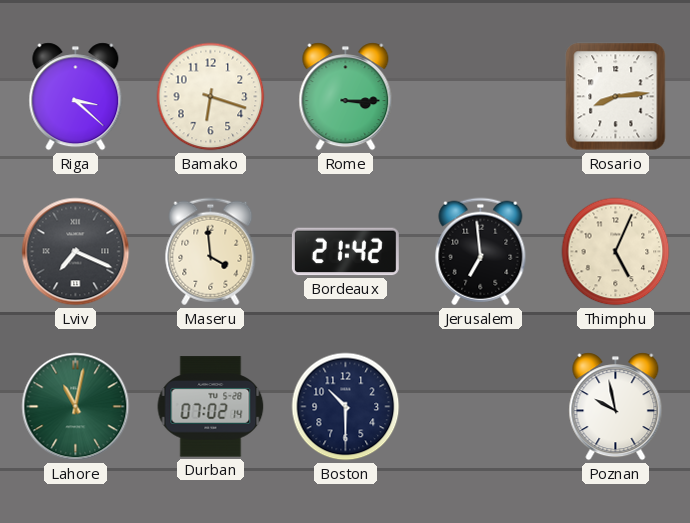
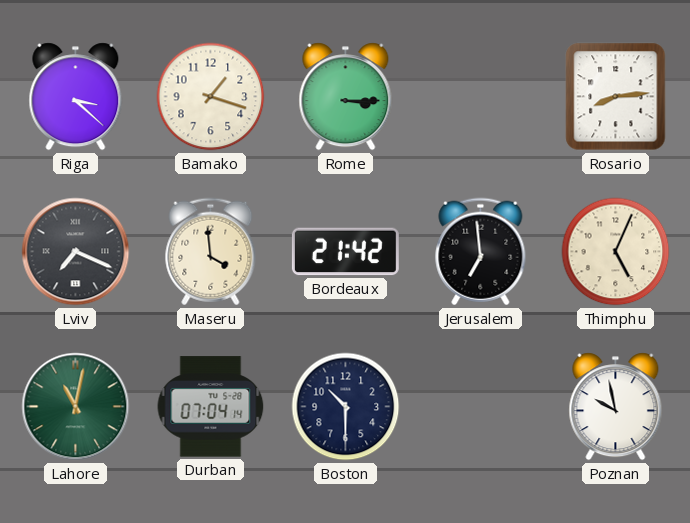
Bamako: 6:18 -> 1:18 (211, 97)
Durban: 07:02 -> 07:04 (211, 407)
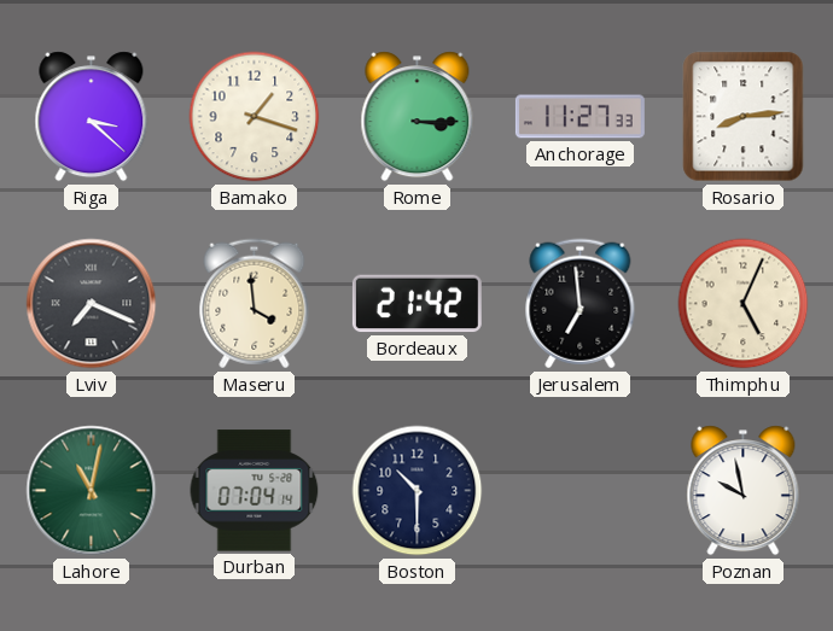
Anchorage: none -> 11:27 (579, 117)
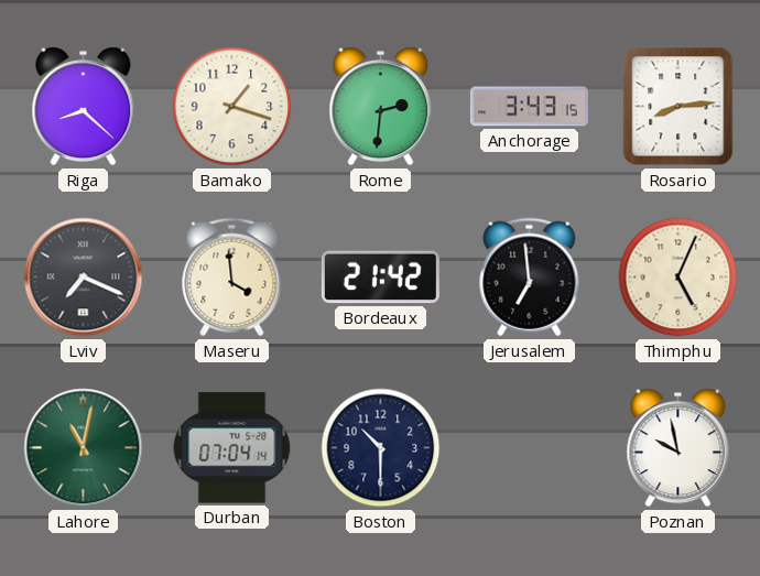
Riga: 3:22 -> 8:22 (84, 107)
Rome: 3:15 -> 2:31 (381, 107)
Anchorage: 11:27 -> 3:43 (529, 107)
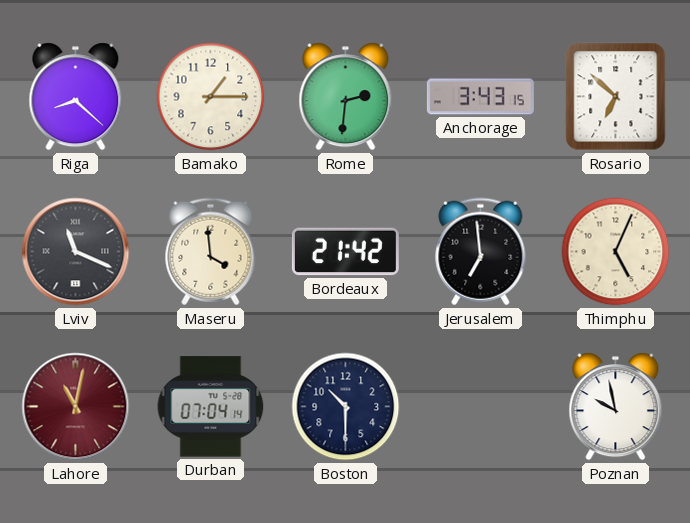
Bamako: 1:18 -> 1:15 (211, 97)
Rosario: 8:14 -> 6:52 (616, 97)
Lviv: 7:19 -> 11:19 (76, 252)
Lahore dial: green -> burgundy (76, 407)
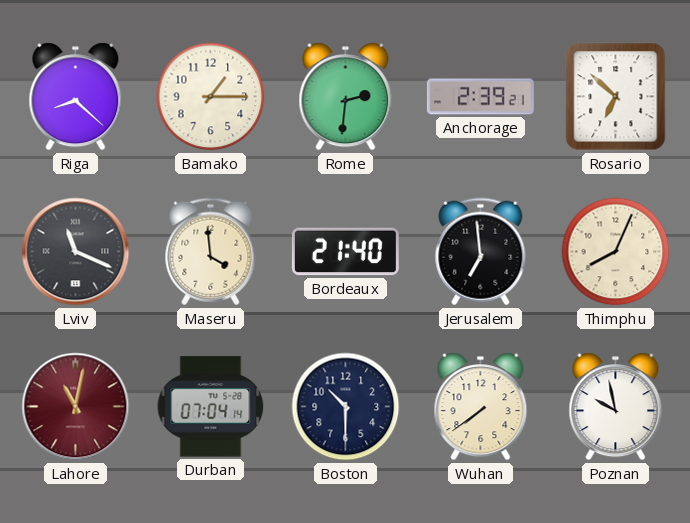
Anchorage: 3:43 -> 2:39 (480, 97)
Bordeaux: 21:42 -> 21:40 (345, 252)
Thimphu: 5:04 -> 8:04 (616, 252)
Wuhan: none -> 7:39 (481, 407)
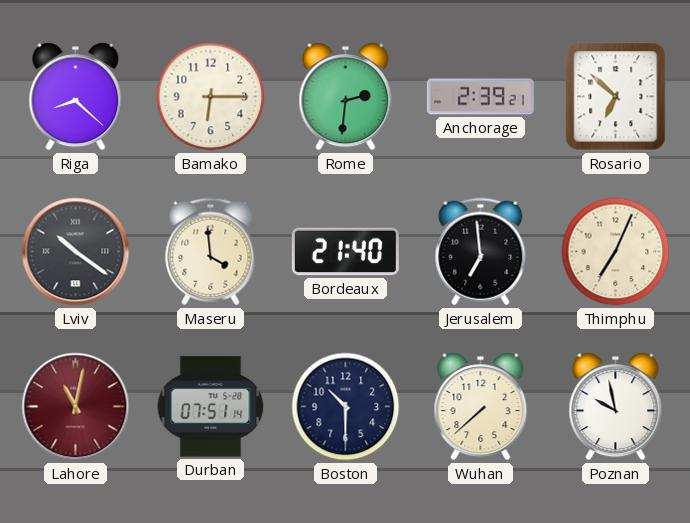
Bamako: 1:15 -> 6:15 (211, 97)
Lviv: 11:19 -> 10:21 (76, 252)
Thimphu: 8:04 -> 7:04 (616, 252)
Durban: 07:04 -> 07:51 (211, 407)
Wuhan: 7:39 -> 7:38 (481, 407)
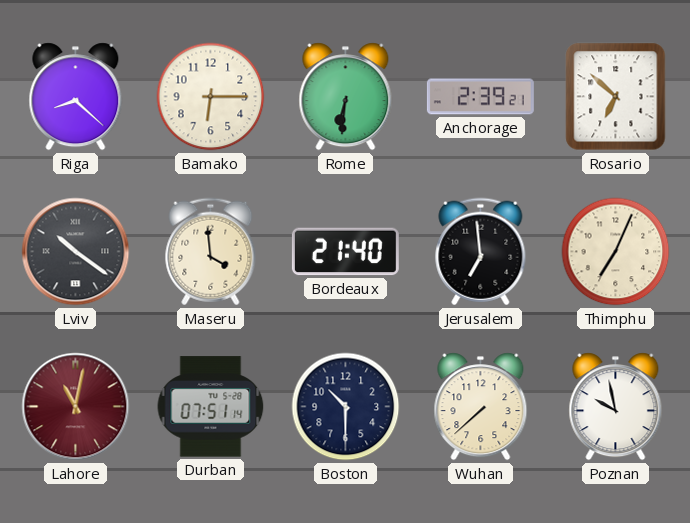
Rome: 2:31 -> 6:31 (346, 97)
